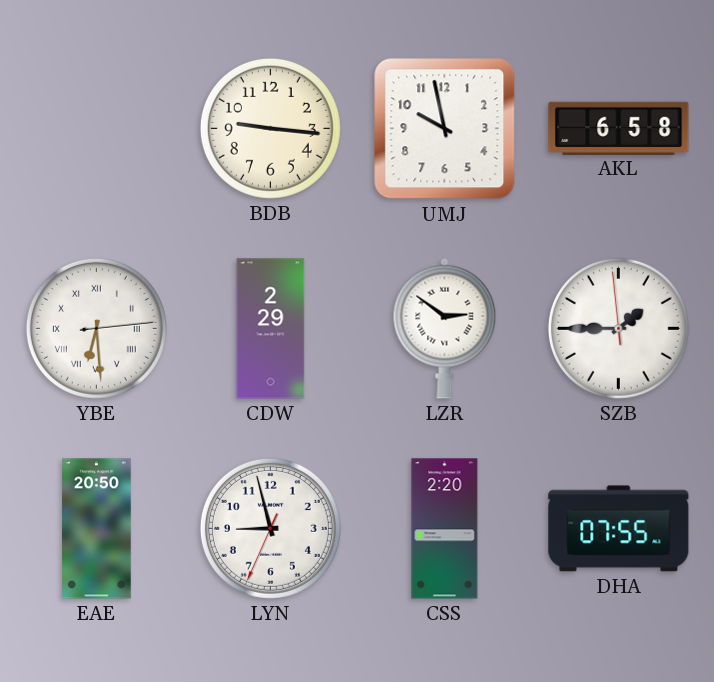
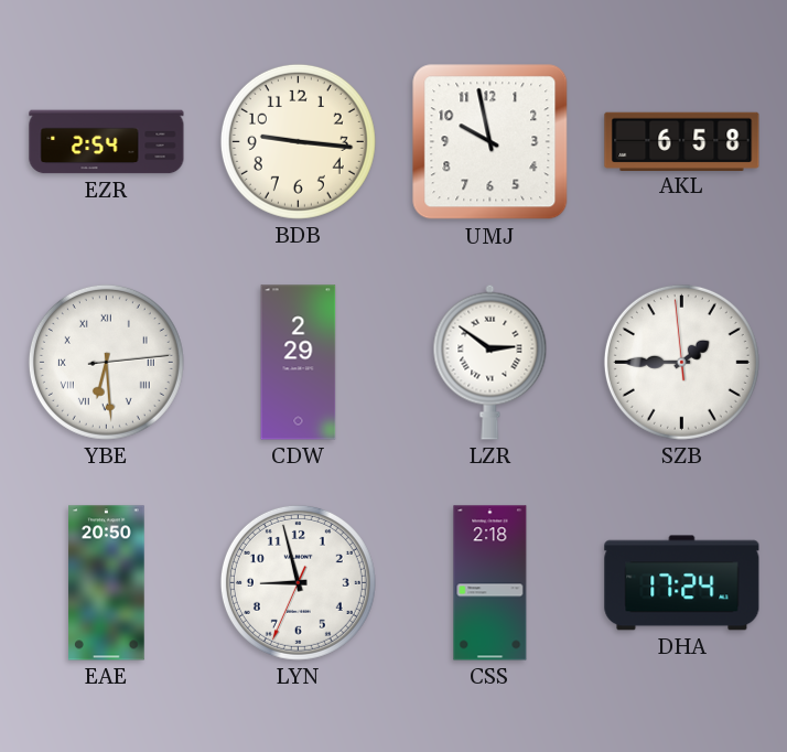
EZR: none -> 2:54 (107, 142)
CSS: 2:20 -> 2:18 (490, 583)
DHA: 07:55 -> 17:24 (682, 583)
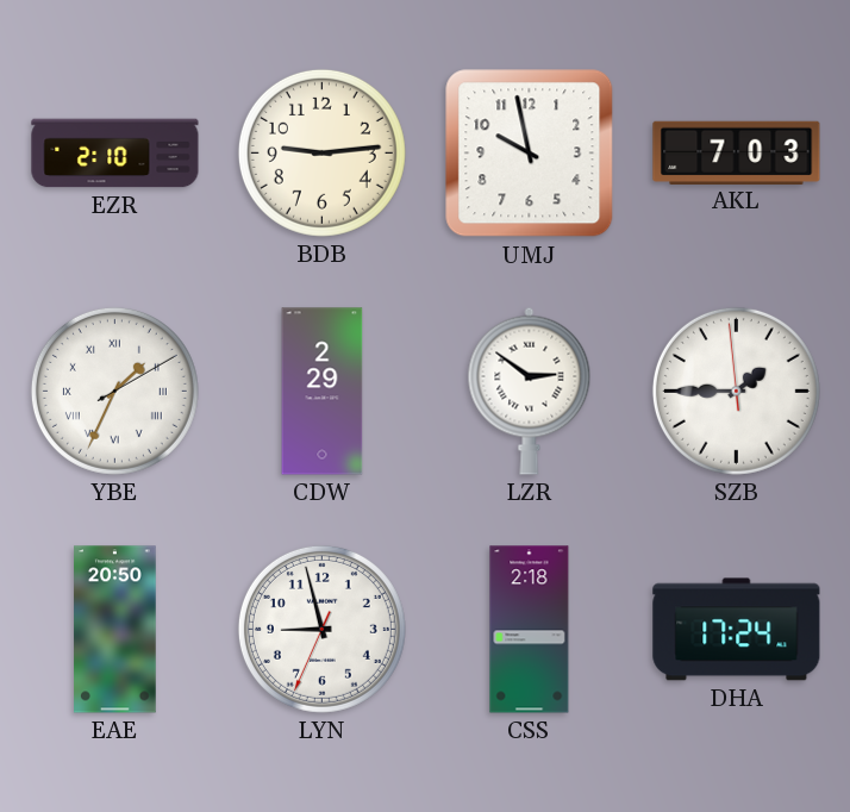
EZR: 2:54 -> 2:10 (115, 154)
BDB: 9:16 -> 9:14 (321, 152)
AKL: 6:58 -> 7:03 (737, 152)
YBE: 6:29 -> 1:34 (114, 391)
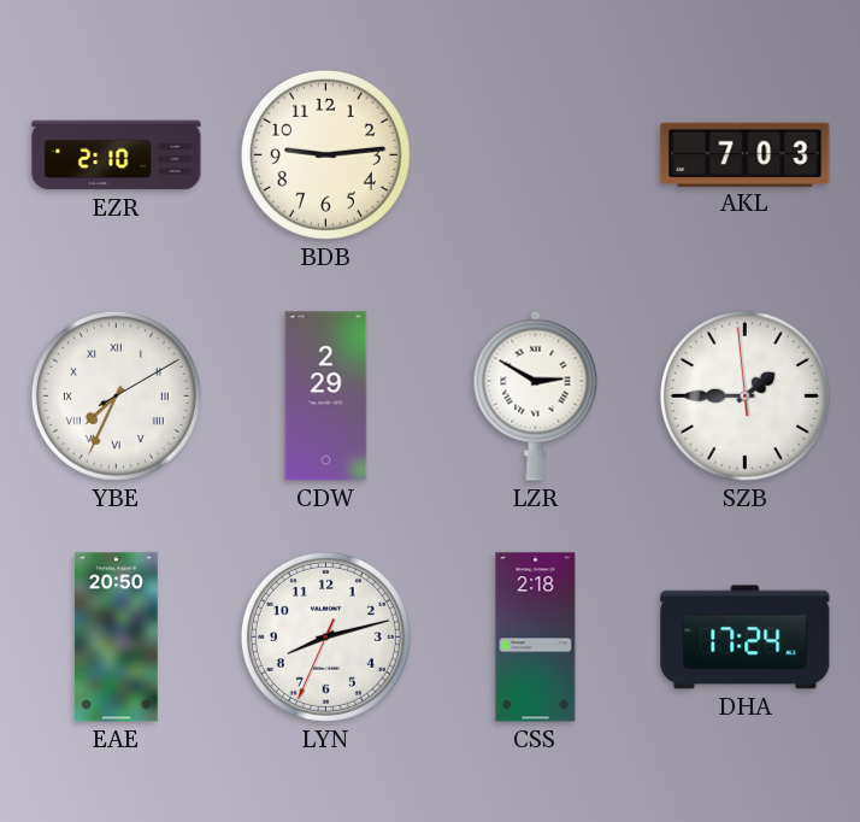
UMJ: 9:58 -> none (530, 154)
YBE: 1:34 -> 7:34 (116, 395)
LZR: 2:51 -> 2:50 (536, 395)
LYN: 8:57 -> 8:12 (325, 636)
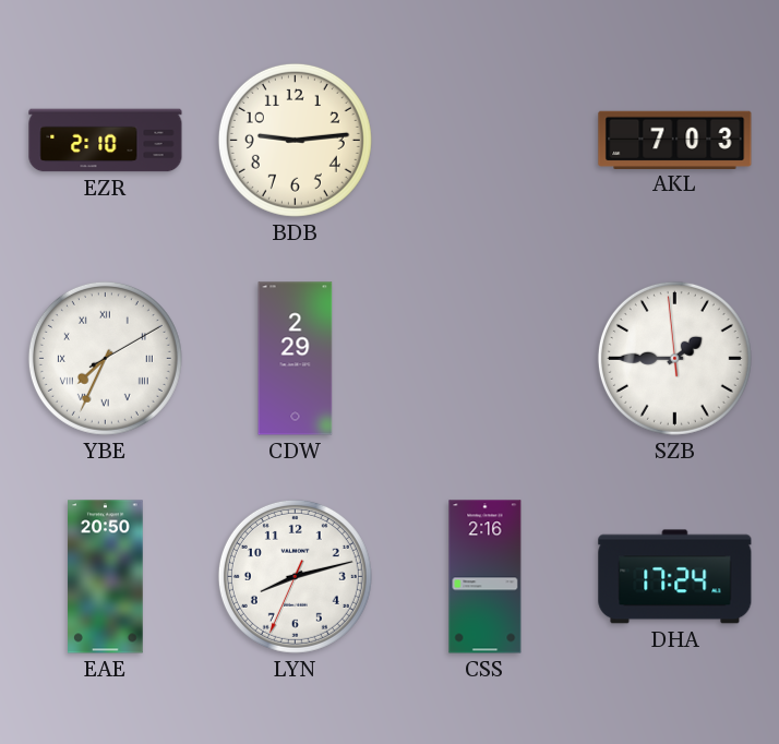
LZR: 2:50 -> none (536, 395)
CSS: 2:18 -> 2:16 (486, 577)
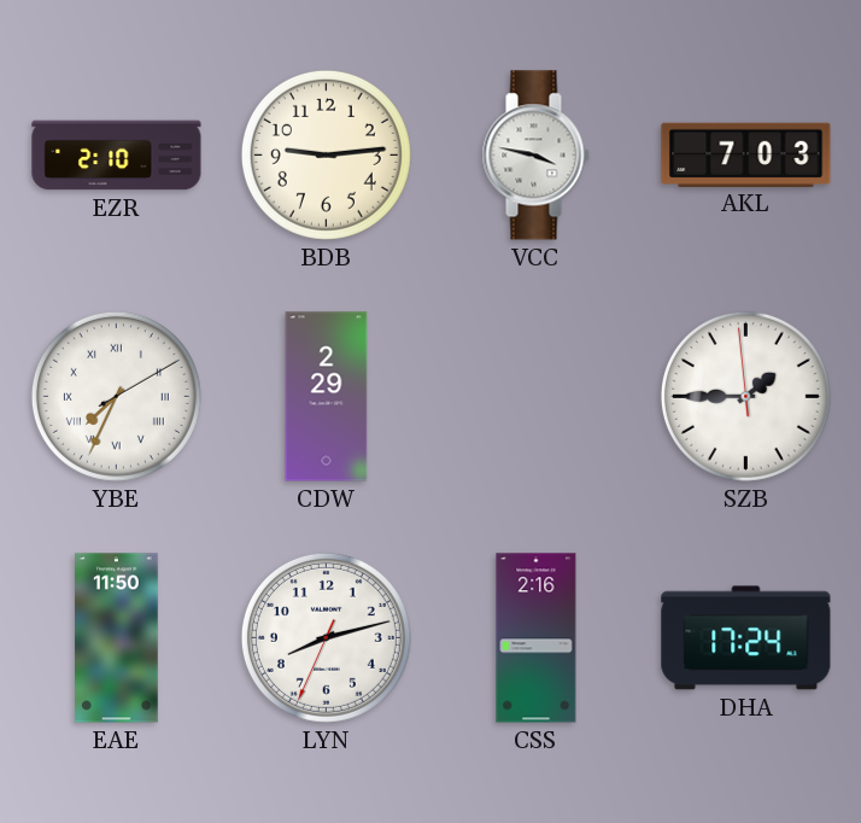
VCC: none -> 3:47 (535, 156)
EAE: 20:50 -> 11:50 (117, 638)
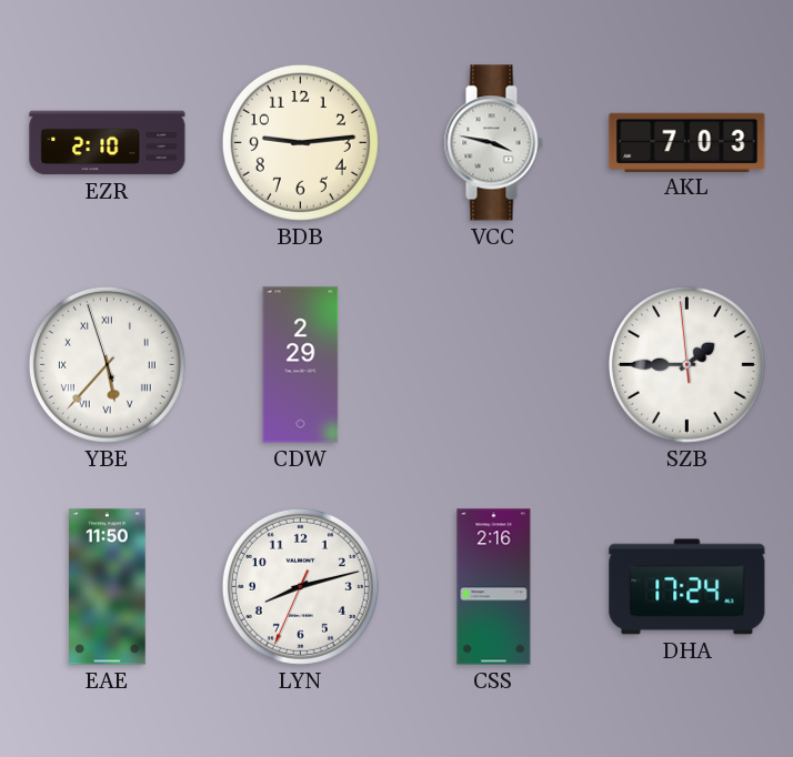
YBE: 7:34 -> 5:36 (107, 364)
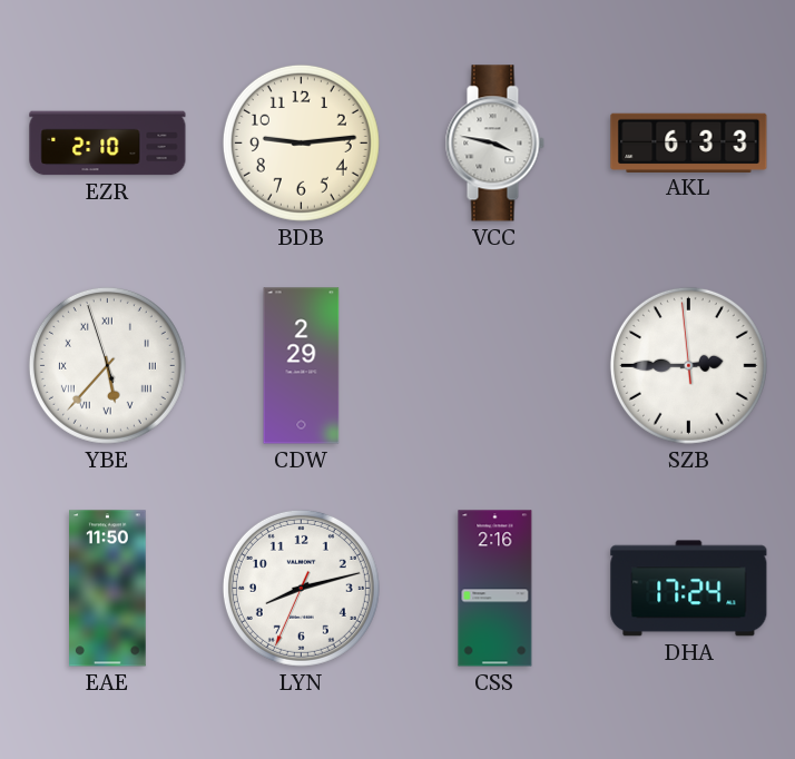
AKL: 7:03 -> 6:33 (689, 142)
SZB: 1:44 -> 2:44 (688, 365)
